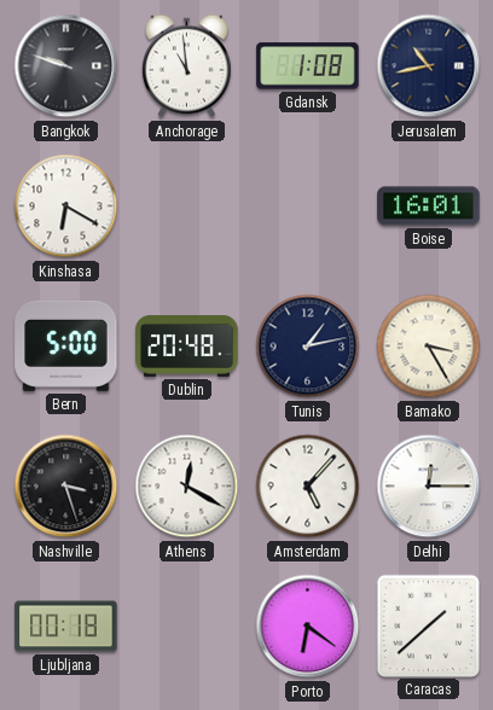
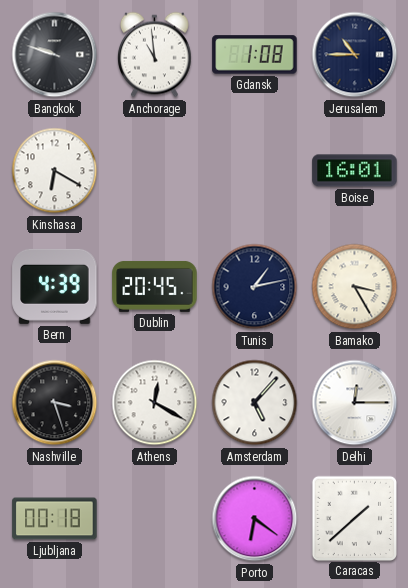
Jerusalem: 10:43 -> 10:45 (355, 55)
Bern: 5:00 -> 4:39 (55, 286)
Dublin: 20:48 -> 20:45 (155, 286)
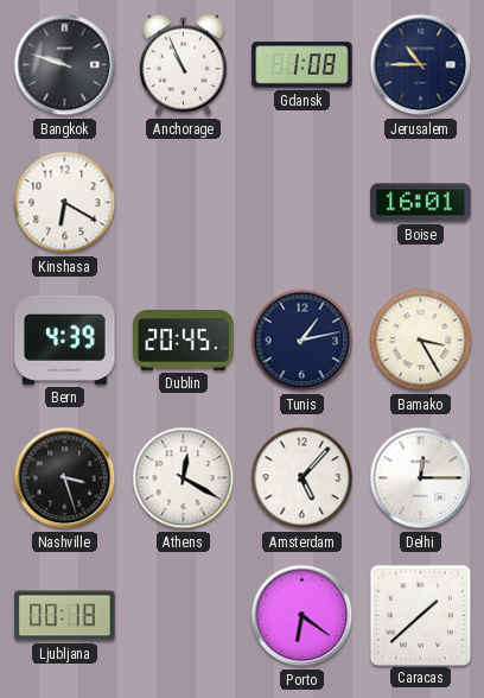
Anchorage: 10:59 -> 10:56 (184, 65)
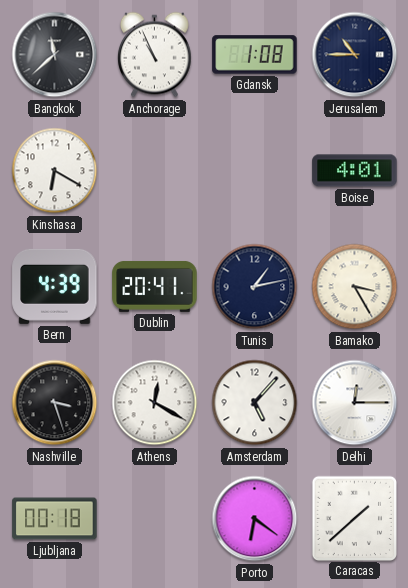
Bangkok: 9:48 -> 11:38 (55, 55)
Boise: 16:01 -> 4:01 (355, 171)
Dublin: 20:45 -> 20:41 (155, 286)
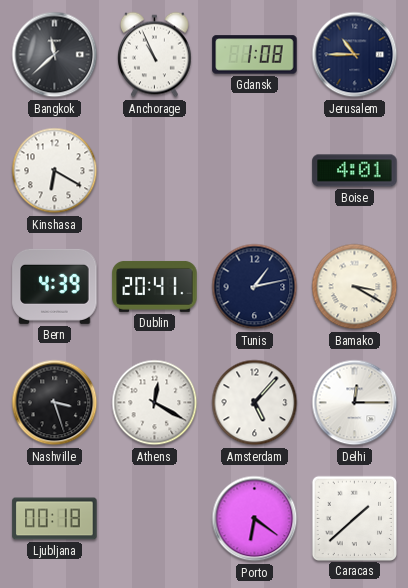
Bamako: 3:25 -> 3:20 (355, 287)
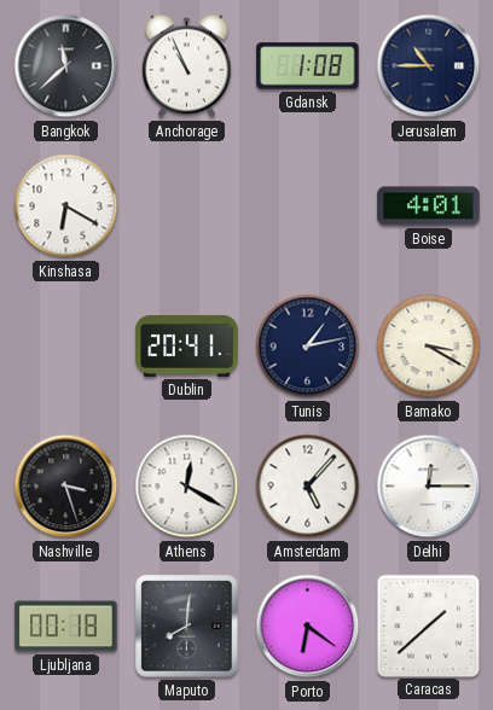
Bern: 4:39 -> none (55, 286)
Maputo: none -> 8:01 (187, 627)
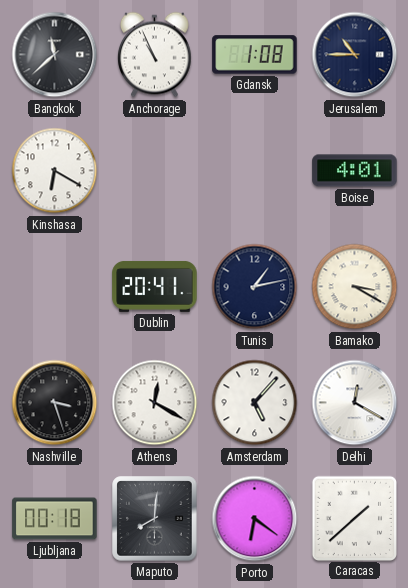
Delhi: 12:15 -> 12:20 (355, 403)
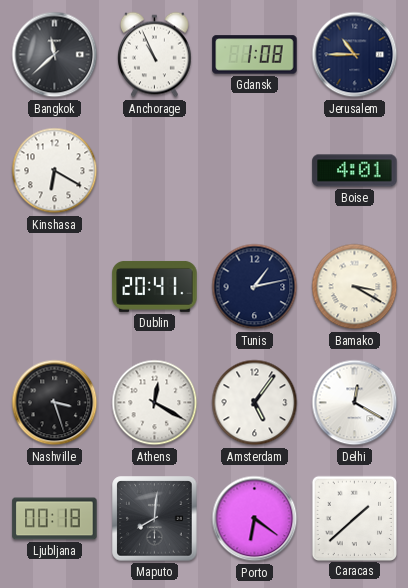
Amsterdam: 5:07 -> 5:06 (255, 403)
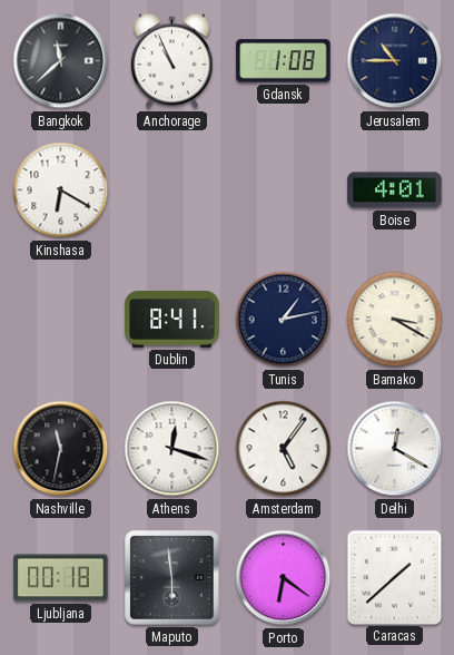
Dublin: 20:41 -> 8:41 (172, 319)
Nashville: 3:27 -> 11:32 (61, 449)
Athens: 12:20 -> 12:18 (172, 449)
Maputo: 8:01 -> 5:59 (172, 578)
